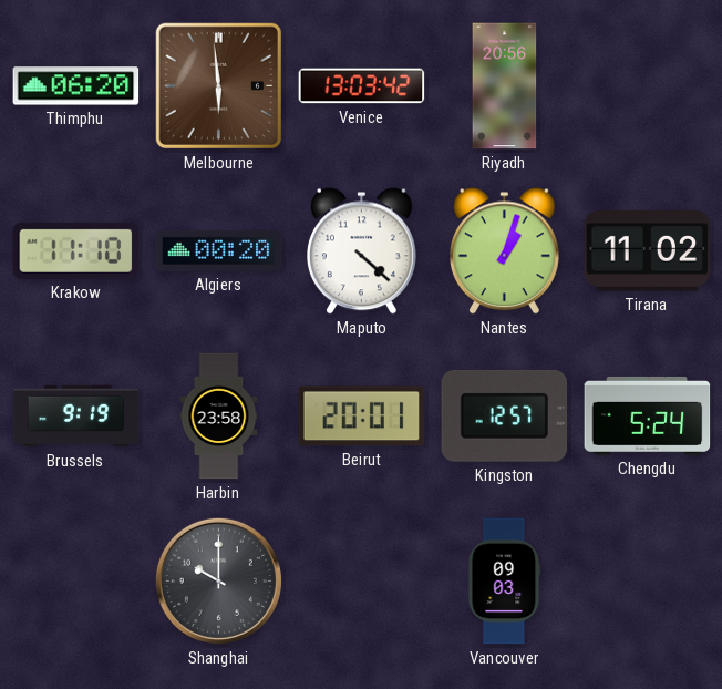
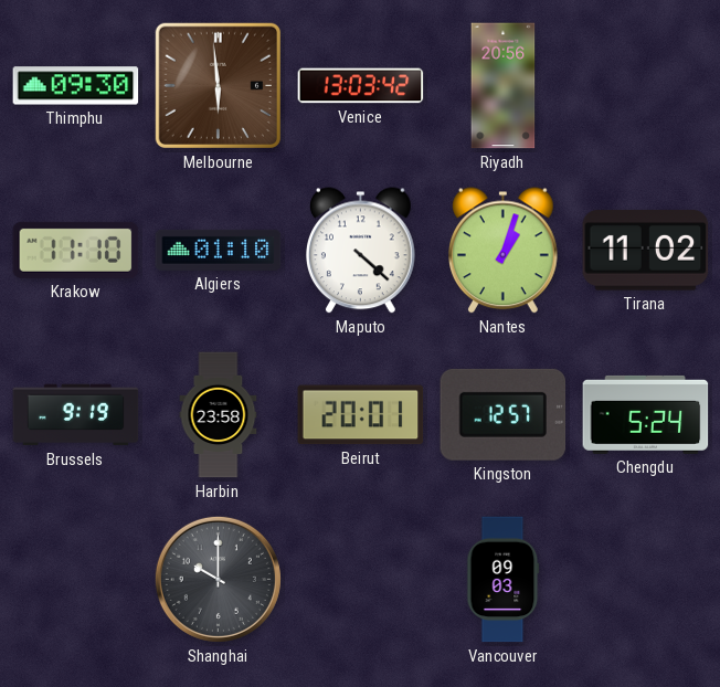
Thimphu: 06:20 -> 09:30 (76, 86)
Algiers: 00:20 -> 01:10 (219, 250)
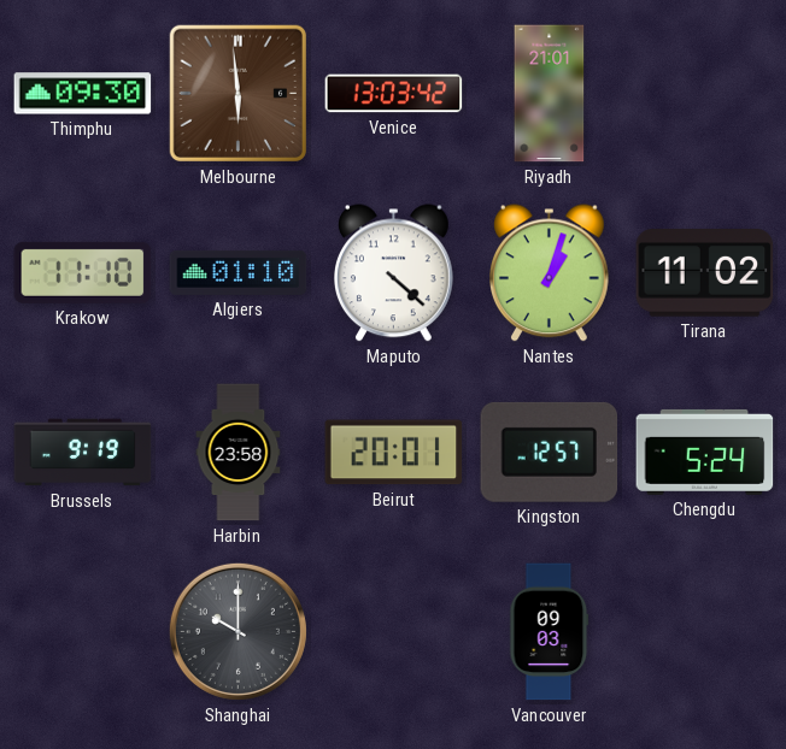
Riyadh: 20:56 -> 21:01 (550, 94)
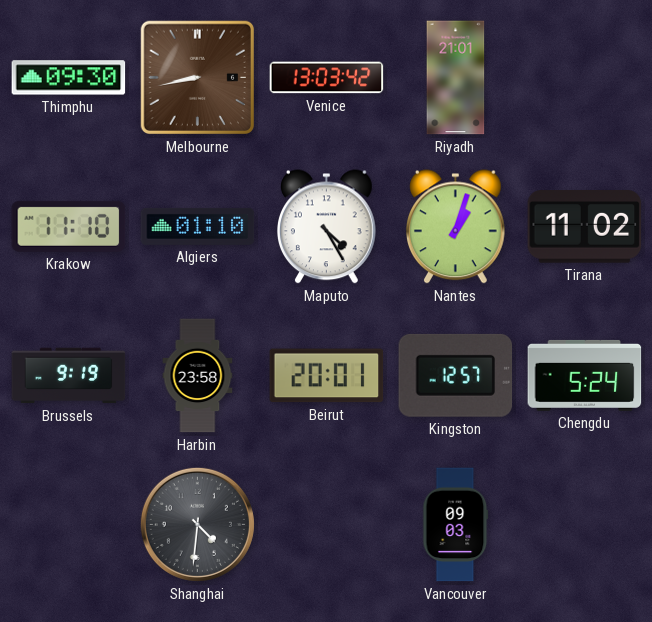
Melbourne: 5:59 -> 8:43 (197, 77)
Maputo: 4:22 -> 4:25 (327, 227)
Shanghai: 10:00 -> 4:31 (197, 524)
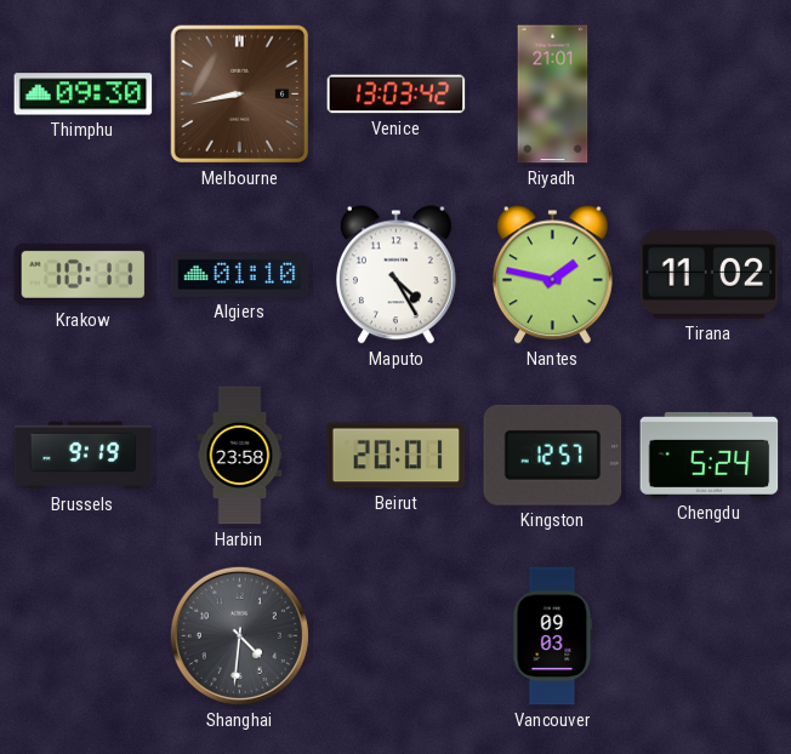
Krakow: 11:10 -> 10:11 (84, 274)
Nantes: 1:03 -> 1:47 (553, 275)
